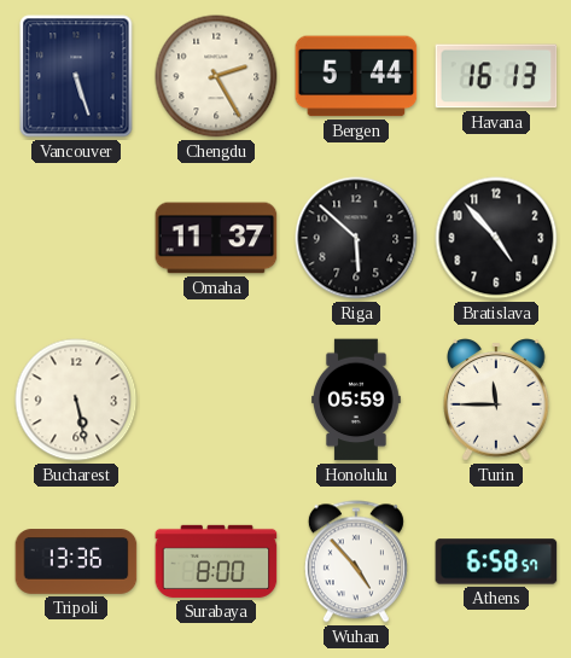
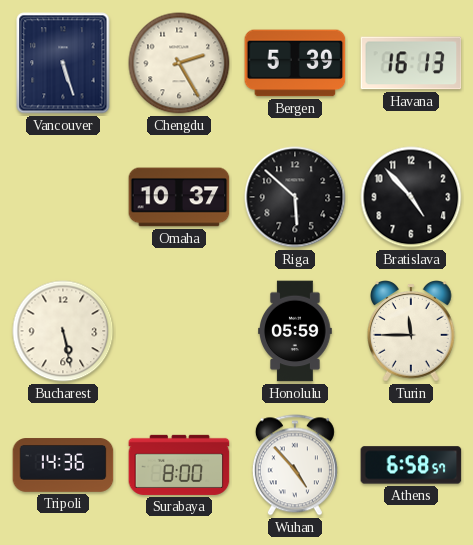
Bergen: 5:44 -> 5:39 (295, 63)
Omaha: 11:37 -> 10:37 (179, 197)
Tripoli: 13:36 -> 14:36 (63, 465)
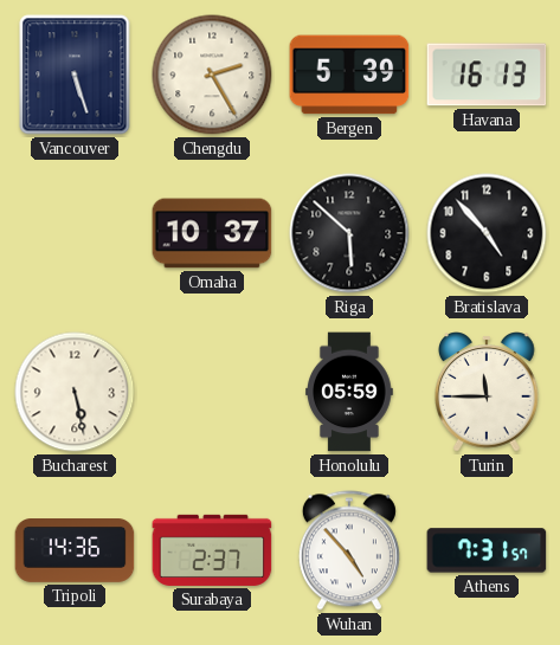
Surabaya: 8:00 -> 2:37 (212, 550)
Athens: 6:58 -> 7:31 (487, 550)
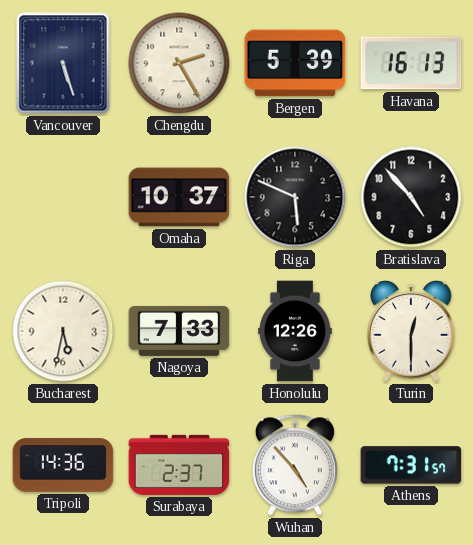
Riga: 5:52 -> 5:49 (295, 197)
Bucharest: 5:28 -> 5:32 (63, 331)
Nagoya: none -> 7:33 (179, 331)
Honolulu: 05:59 -> 12:26 (296, 331)
Turin: 11:45 -> 12:30 (412, 331)
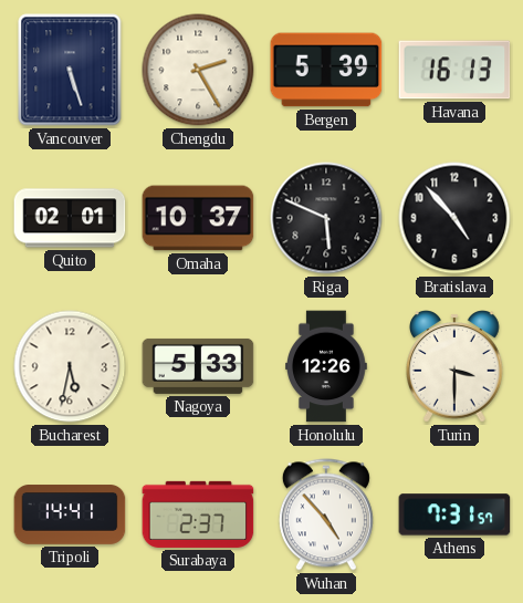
Quito: none -> 02:01 (70, 218)
Nagoya: 7:33 -> 5:33 (198, 366)
Turin: 12:30 -> 3:30 (456, 366)
Tripoli: 14:36 -> 14:41 (70, 514)
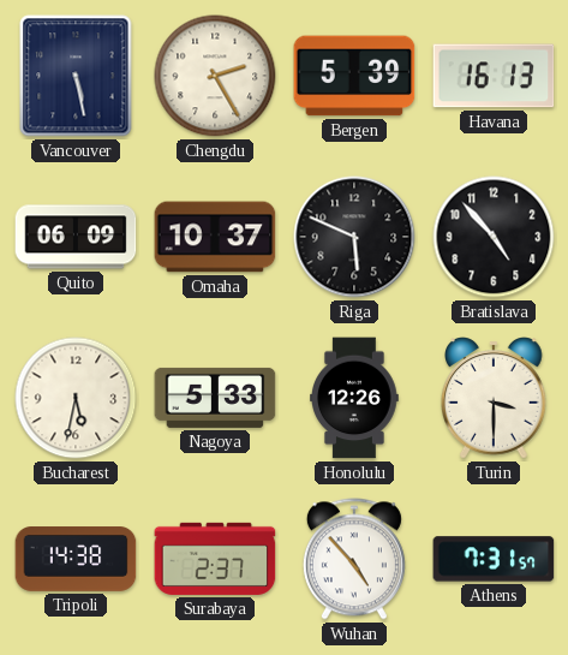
Vancouver: 5:27 -> 5:28 (76, 76)
Quito: 02:01 -> 06:09 (76, 237)
Tripoli: 14:41 -> 14:38 (76, 559)
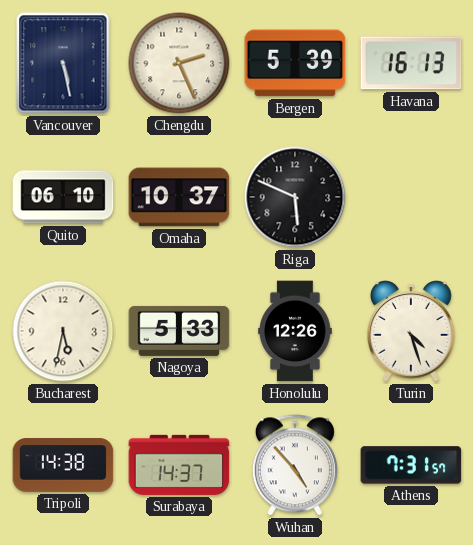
Chengdu: 2:25 -> 2:26 (179, 63)
Quito: 06:09 -> 06:10 (63, 197)
Bratislava: 4:53 -> none (494, 237)
Turin: 3:30 -> 4:27 (412, 331)
Surabaya: 2:37 -> 14:37 (179, 465)
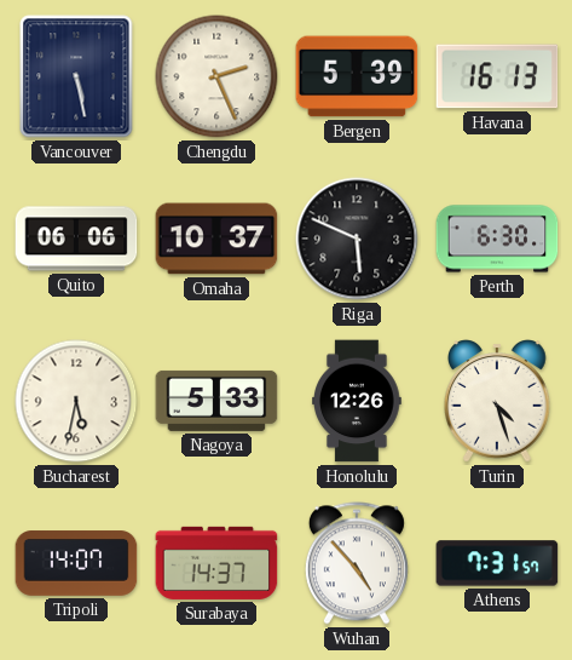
Quito: 06:10 -> 06:06 (76, 239)
Perth: none -> 6:30 (497, 239)
Tripoli: 14:38 -> 14:07 (76, 563)
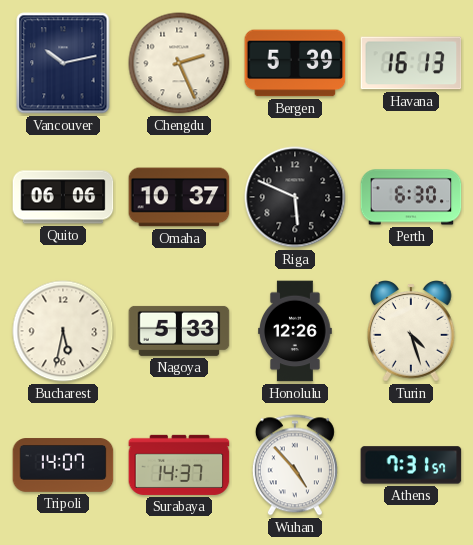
Vancouver: 5:28 -> 10:13 (63, 63)
